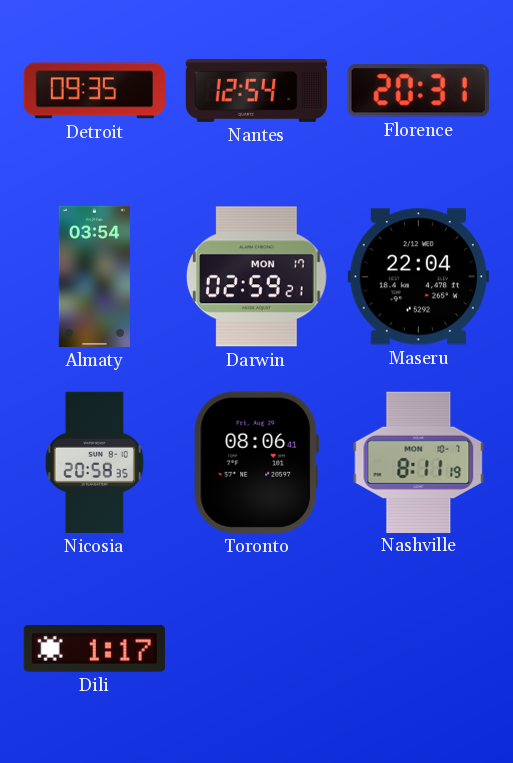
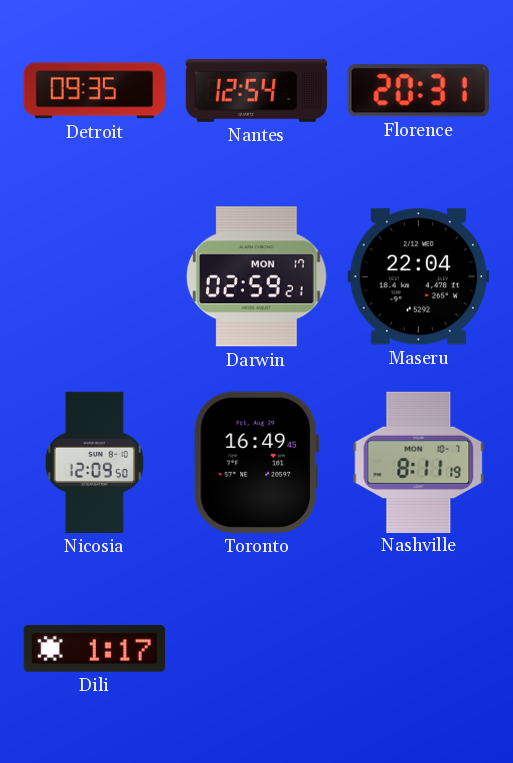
Almaty: 03:54 -> none (94, 277)
Nicosia: 20:58 -> 12:09 (94, 463)
Toronto: 08:06 -> 16:49 (257, 462)
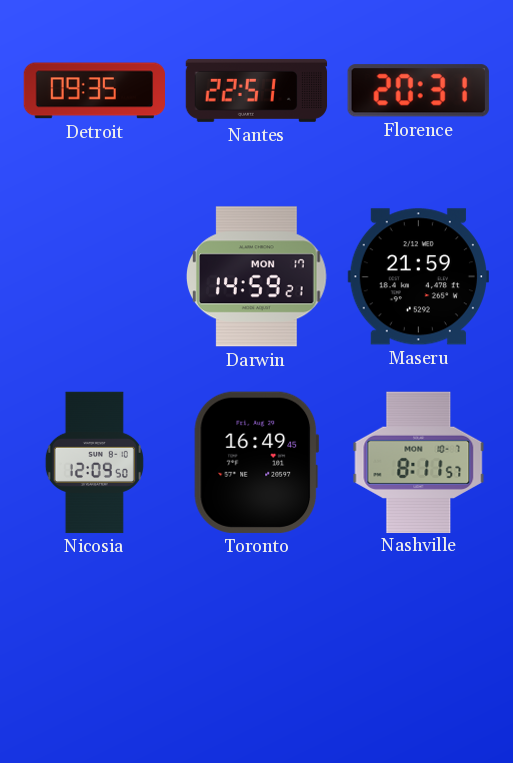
Nantes: 12:54 -> 22:51 (257, 90)
Darwin: 02:59 -> 14:59 (257, 277)
Maseru: 22:04 -> 21:59 (418, 277)
Nashville: 8:11:19 -> 8:11:57 (419, 462)
Dili: 1:17 -> none (94, 649)
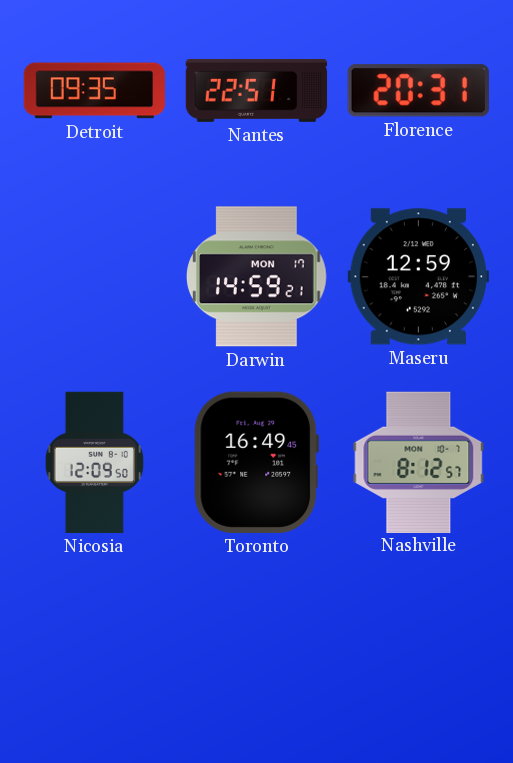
Maseru: 21:59 -> 12:59 (418, 277)
Nashville: 8:11 -> 8:12 (419, 462)
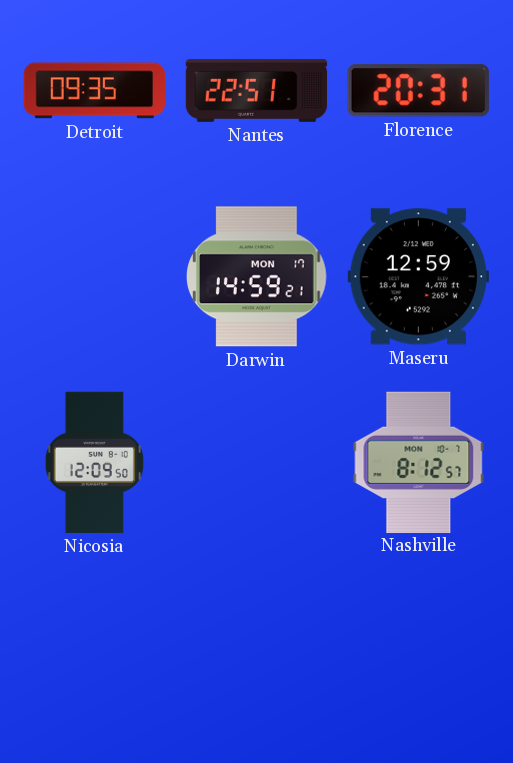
Toronto: 16:49 -> none (257, 462)
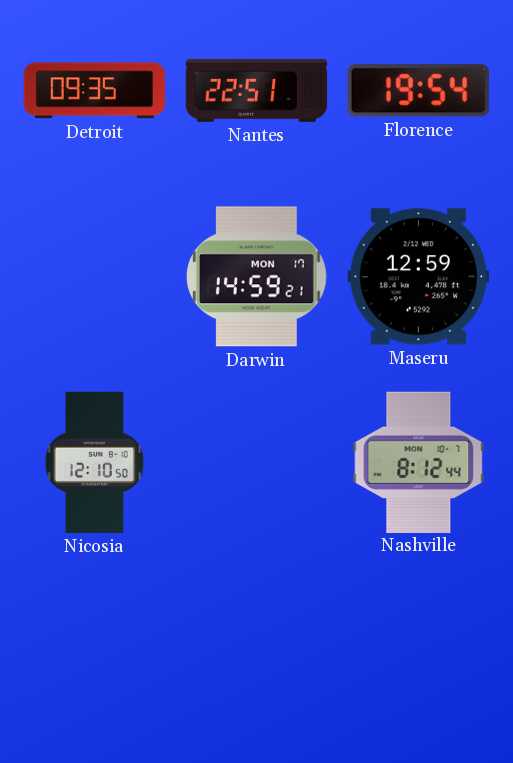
Florence: 20:31 -> 19:54 (418, 91)
Nicosia: 12:09 -> 12:10 (94, 463)
Nashville: 8:12:57 -> 8:12:44 (419, 462)
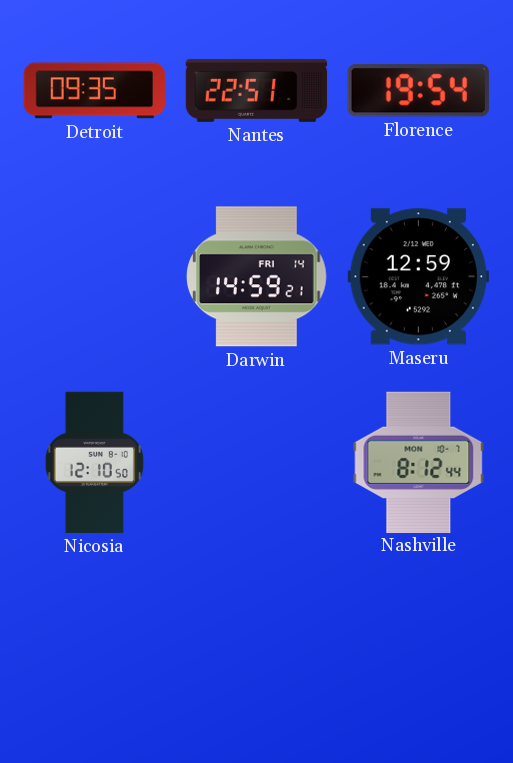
Darwin date: MON 17 -> FRI 14 (257, 277)
